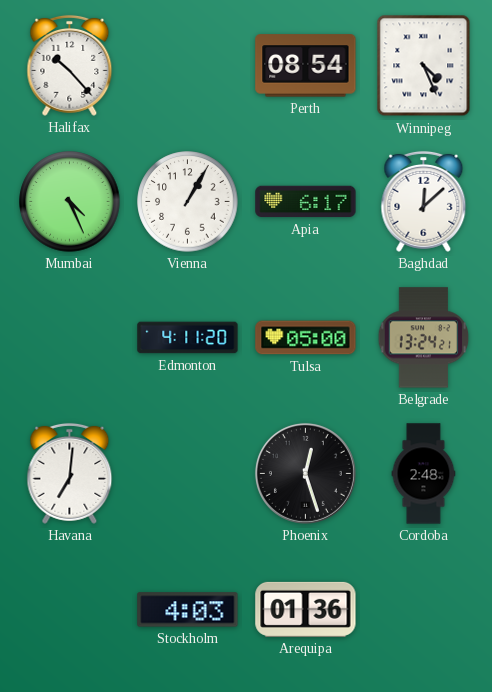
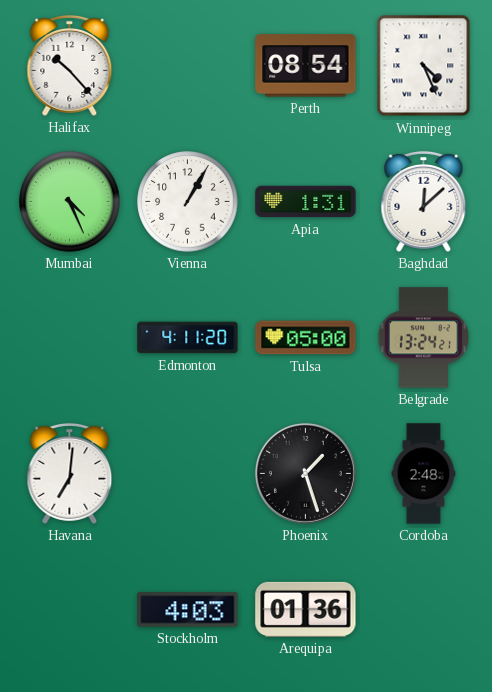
Apia: 6:17 -> 1:31 (306, 202)
Phoenix: 12:27 -> 1:27 (305, 473)
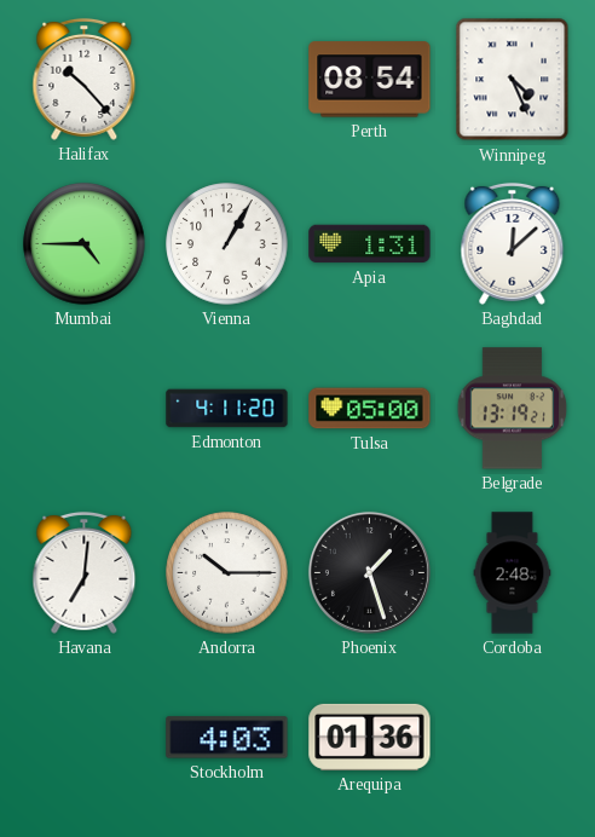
Mumbai: 4:26 -> 4:45 (85, 244)
Belgrade: 13:24 -> 13:19 (513, 409)
Andorra: none -> 10:15 (227, 573)
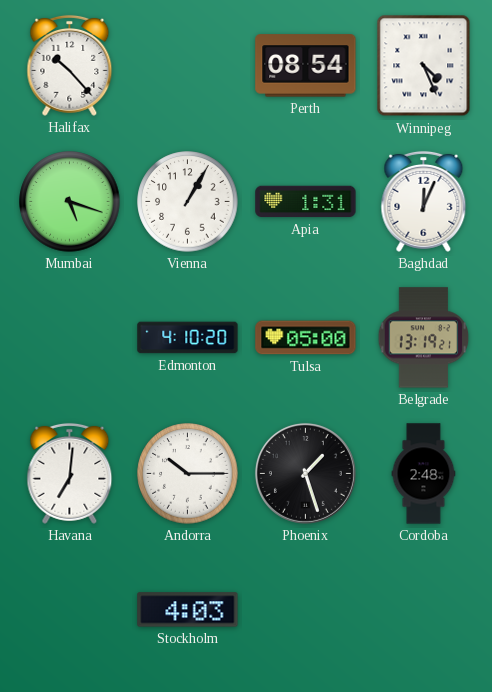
Mumbai: 4:45 -> 5:18 (70, 202)
Baghdad: 12:08 -> 12:04 (424, 201)
Edmonton: 4:11 -> 4:10 (188, 338)
Arequipa: 01:36 -> none (370, 737)
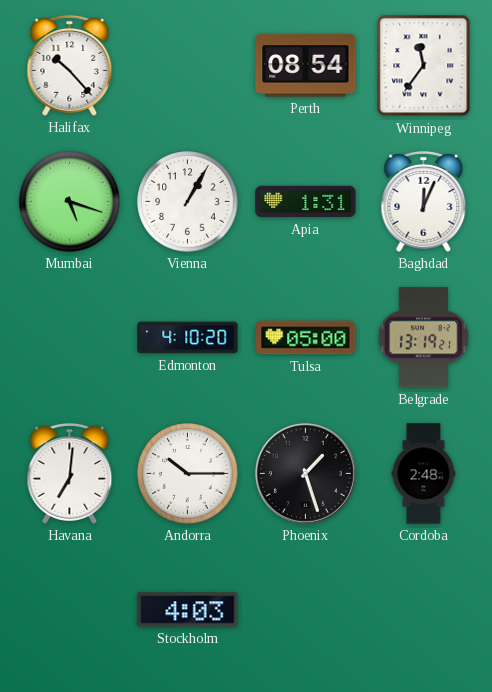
Winnipeg: 4:26 -> 11:36 (424, 66)
